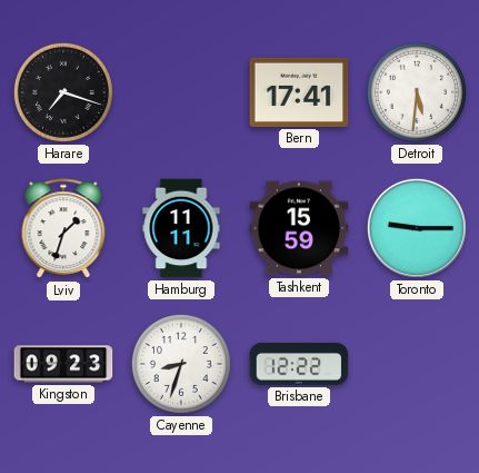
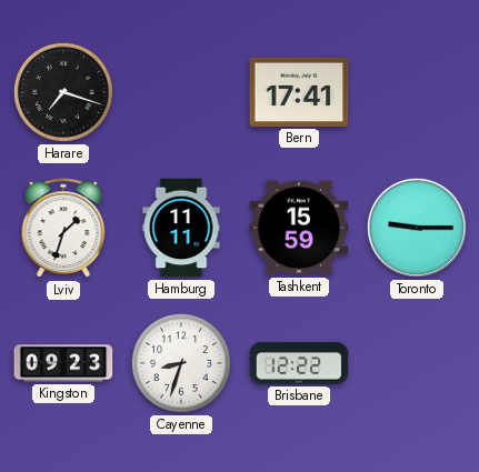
Detroit: 5:31 -> none (417, 92)
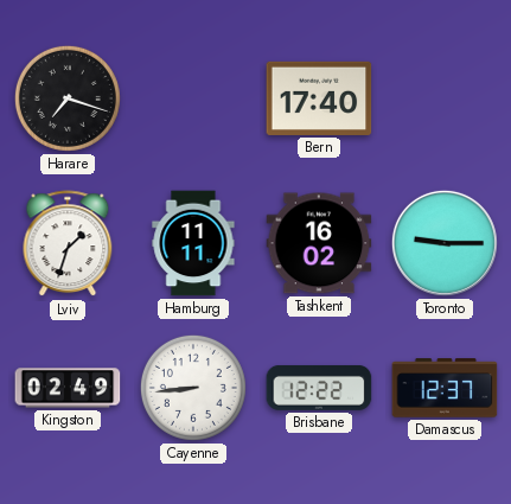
Bern: 17:41 -> 17:40 (319, 98)
Tashkent: 15:59 -> 16:02 (319, 243)
Kingston: 09:23 -> 02:49 (68, 388)
Cayenne: 8:33 -> 8:44 (193, 388)
Damascus: none -> 12:37 (445, 388)
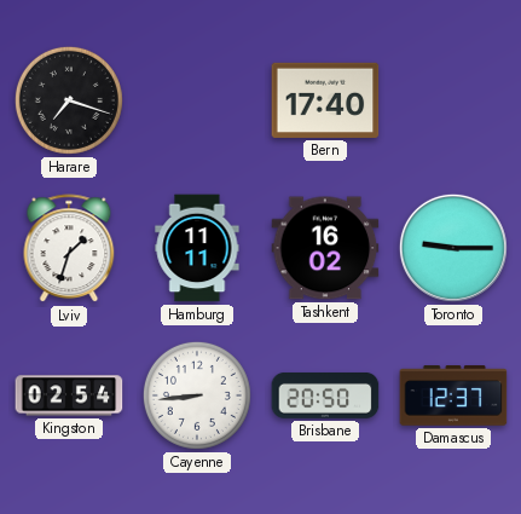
Kingston: 02:49 -> 02:54 (69, 395)
Brisbane: 12:22 -> 20:50 (325, 395)
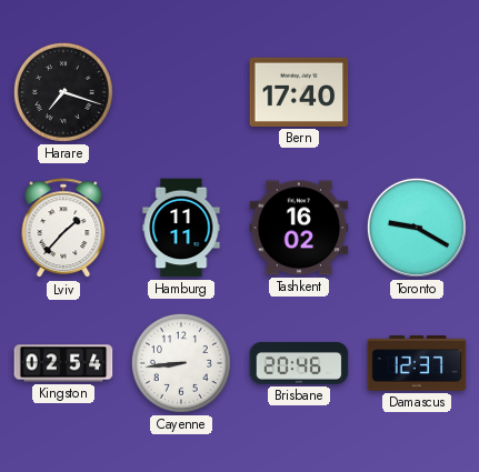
Lviv: 1:33 -> 1:37 (63, 229)
Toronto: 9:15 -> 9:20 (417, 228)
Brisbane: 20:50 -> 20:46 (299, 363)
